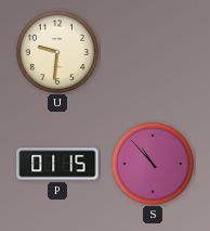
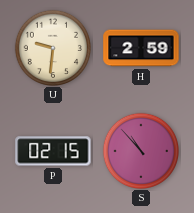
H: none -> 2:59 (141, 48)
P: 01:15 -> 02:15 (53, 151)
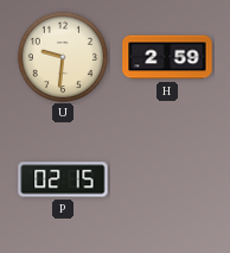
S: 10:53 -> none (140, 150)
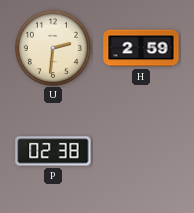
U: 9:31 -> 2:31 (52, 47)
P: 02:15 -> 02:38 (53, 151)
